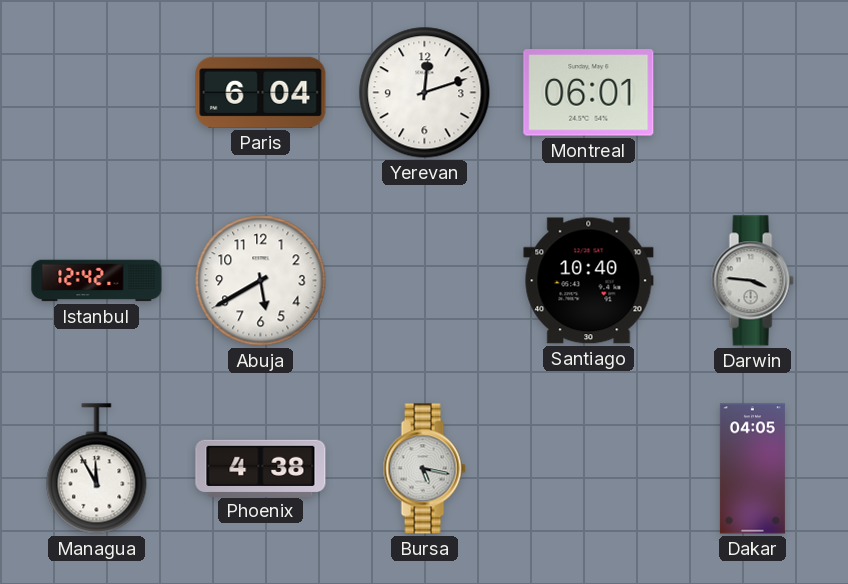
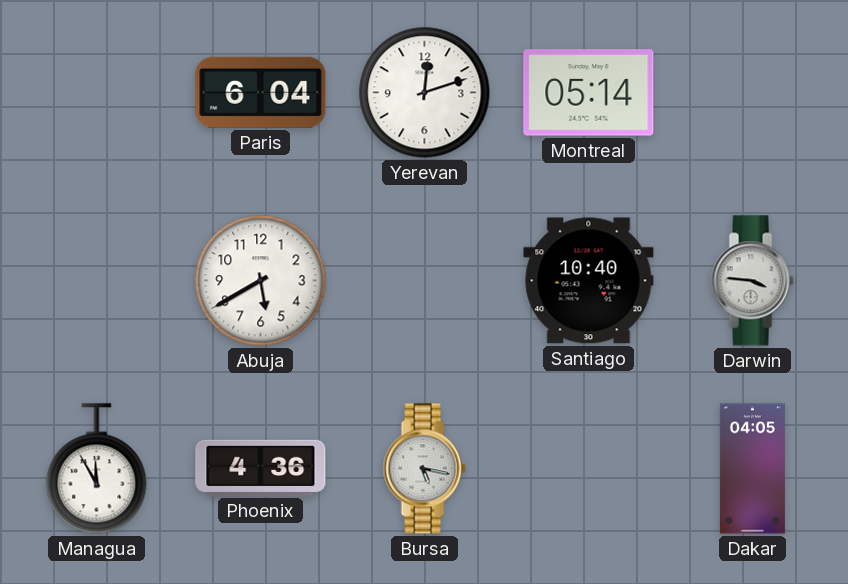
Montreal: 06:01 -> 05:14 (589, 93)
Istanbul: 12:42 -> none (97, 281)
Phoenix: 4:38 -> 4:36 (261, 468)
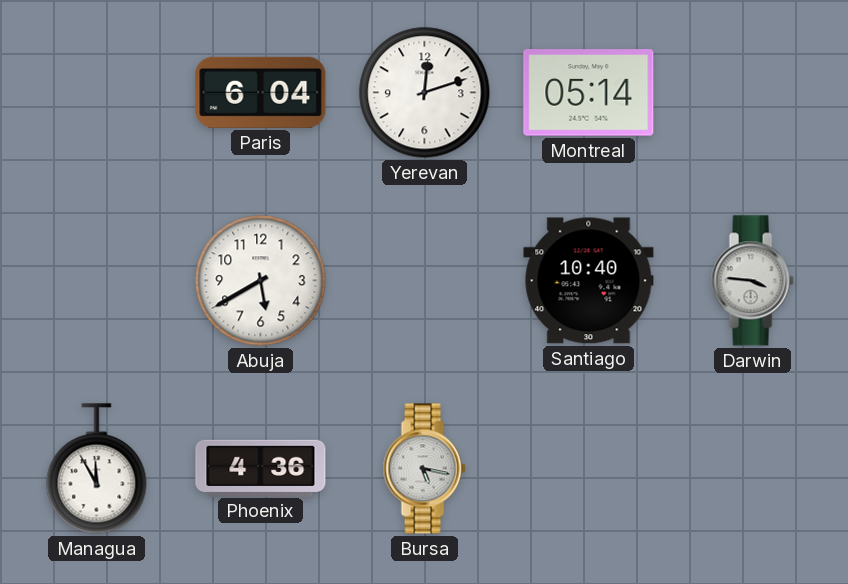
Dakar: 04:05 -> none (752, 469)
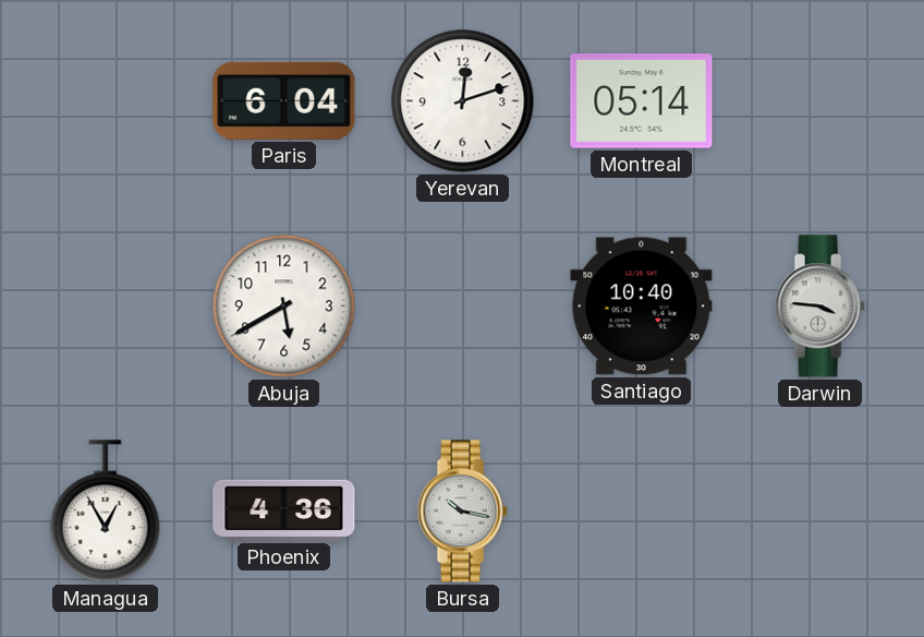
Managua: 11:55 -> 12:55 (106, 512)
Bursa: 5:17 -> 10:17 (462, 512)
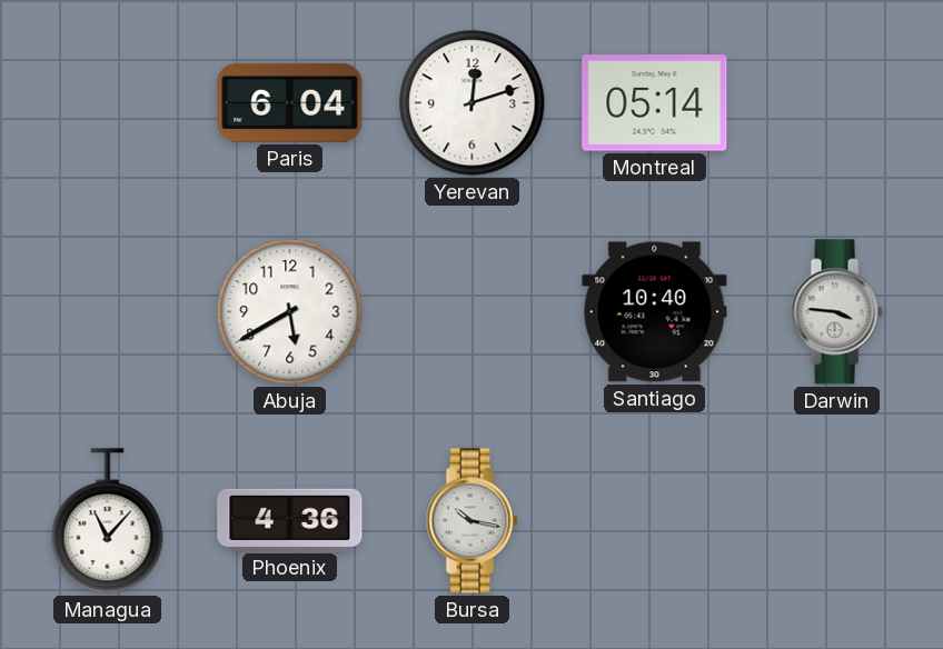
Managua: 12:55 -> 11:07 (108, 521)
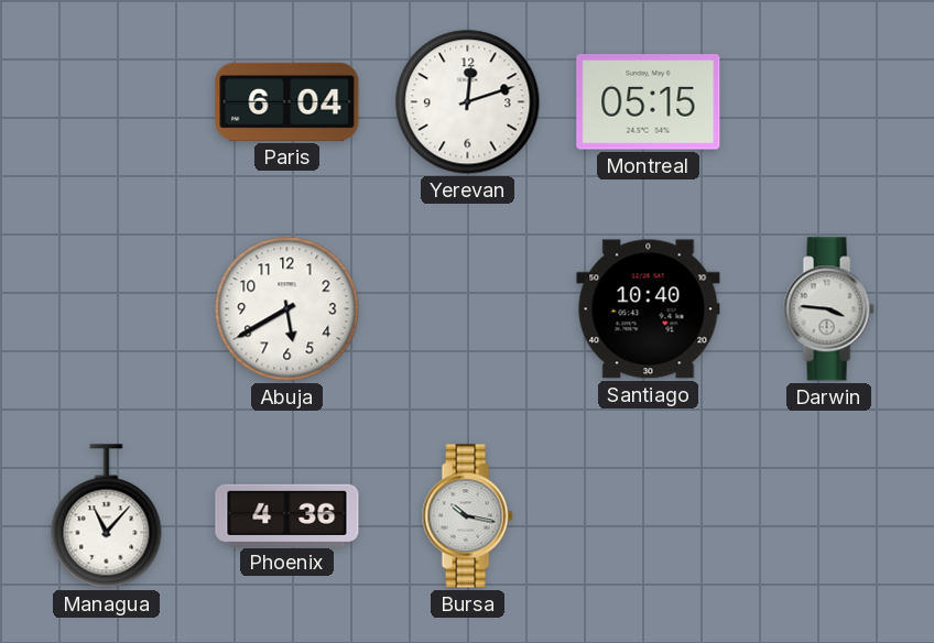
Montreal: 05:14 -> 05:15 (649, 102)
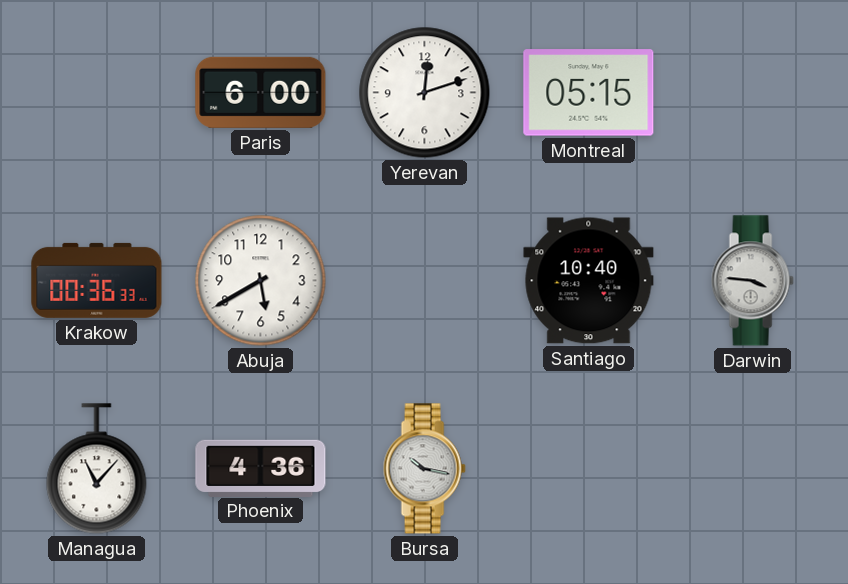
Paris: 6:04 -> 6:00 (261, 92)
Krakow: none -> 00:36 (97, 280)
